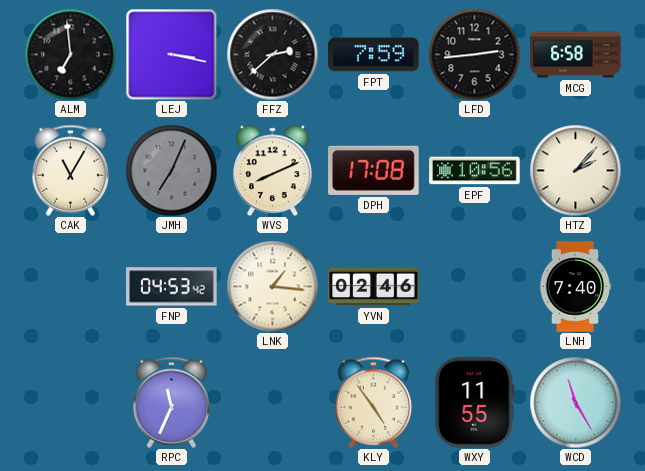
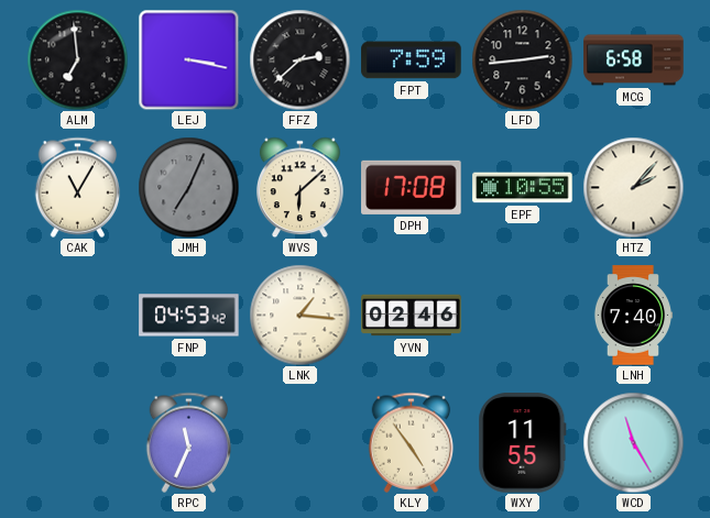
WVS: 8:11 -> 6:08 (301, 187)
EPF: 10:56 -> 10:55 (523, 188)
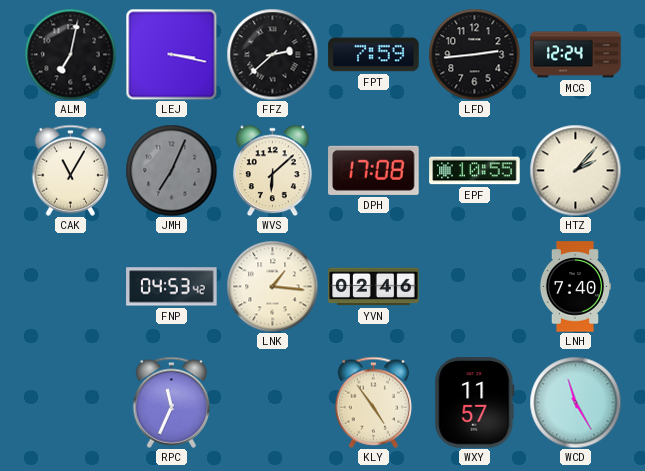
ALM: 6:59 -> 7:02 (70, 54)
MCG: 6:58 -> 12:24 (576, 55)
WXY: 11:55 -> 11:57 (475, 403)
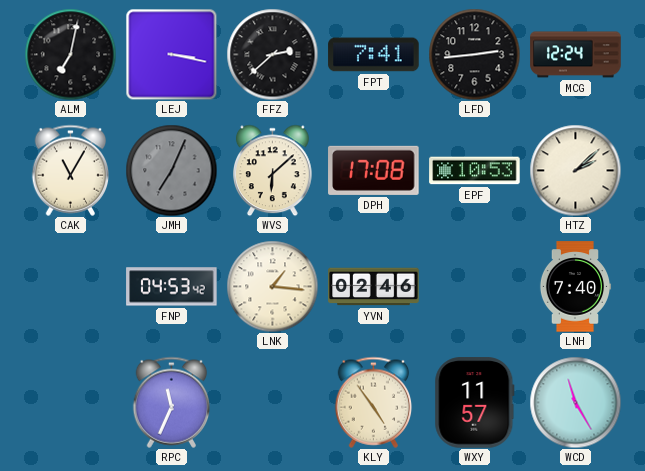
FPT: 7:59 -> 7:41 (374, 55)
EPF: 10:55 -> 10:53 (475, 171)
HTZ: 2:07 -> 2:08 (575, 170)
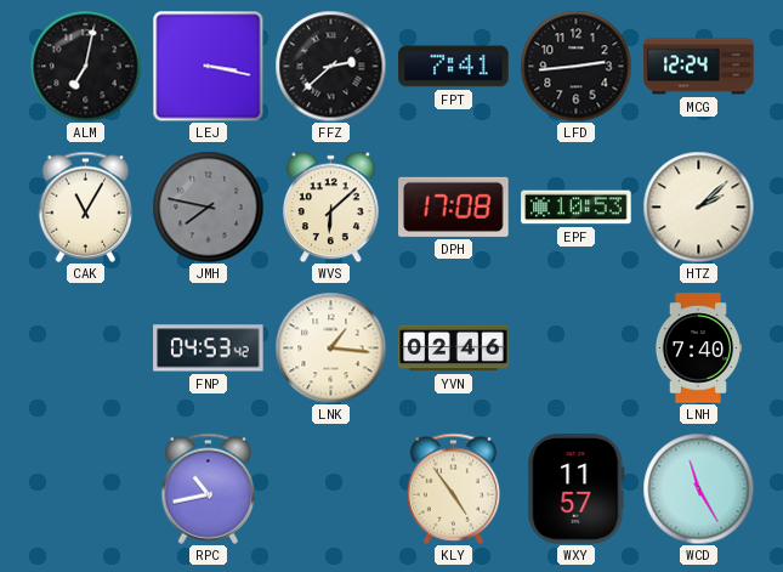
JMH: 7:04 -> 7:47 (208, 206)
RPC: 11:34 -> 10:43 (209, 488)
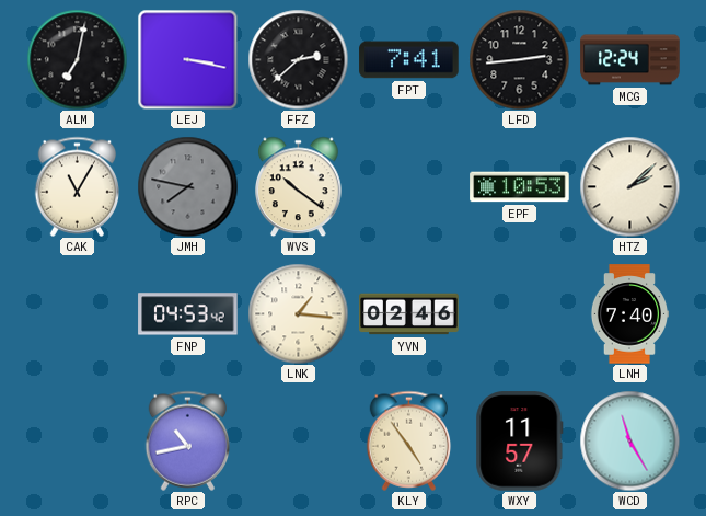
WVS: 6:08 -> 10:21 (299, 186)
DPH: 17:08 -> none (454, 206)
